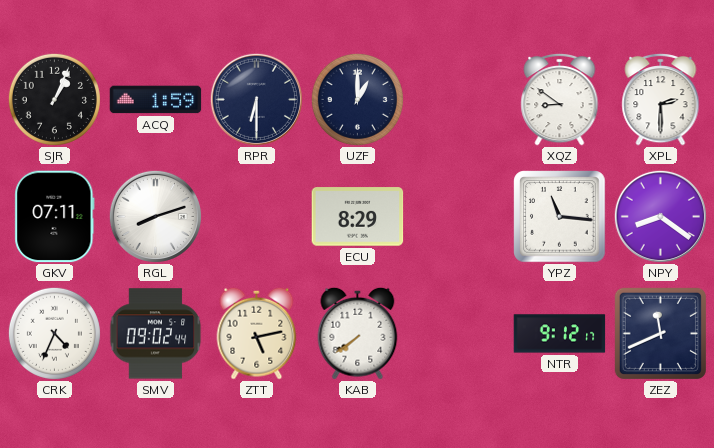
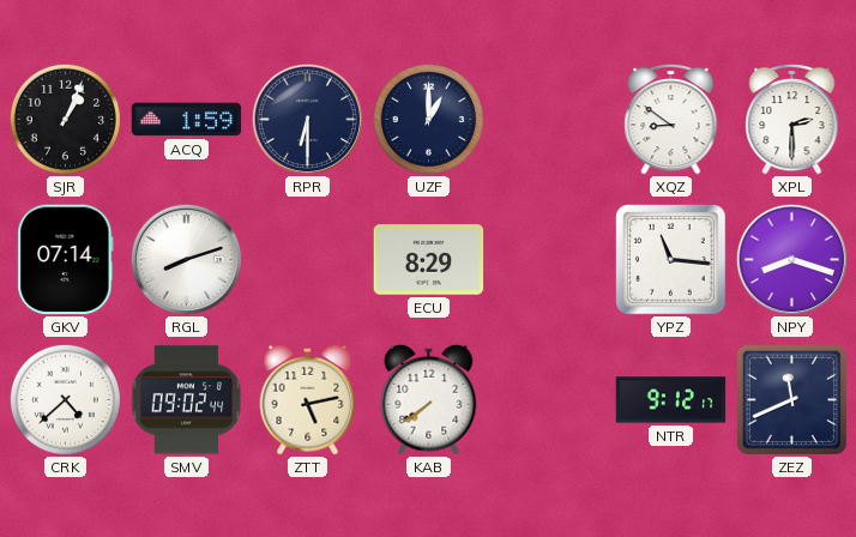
GKV: 07:11 -> 07:14 (66, 260)
NPY: 8:21 -> 8:18 (791, 259)
CRK: 4:34 -> 4:38 (65, 399)
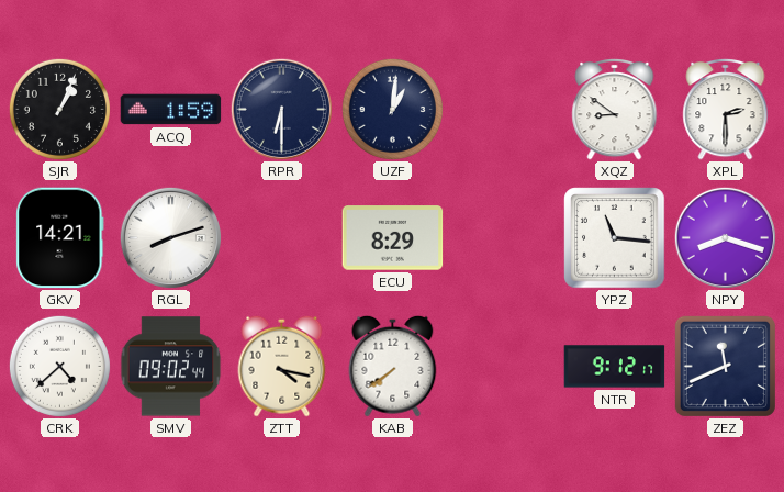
UZF: 1:00 -> 1:01 (392, 109)
GKV: 07:14 -> 14:21 (60, 238)
ZTT: 5:13 -> 4:17 (282, 366)
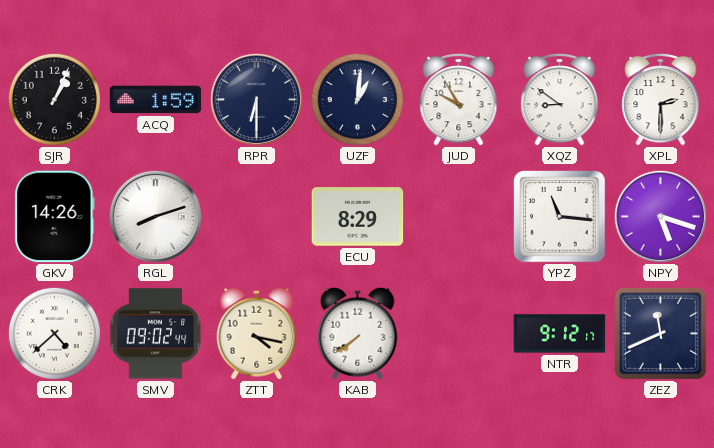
JUD: none -> 9:55 (459, 99)
GKV: 14:21 -> 14:26 (55, 217)
NPY: 8:18 -> 5:18 (660, 216)
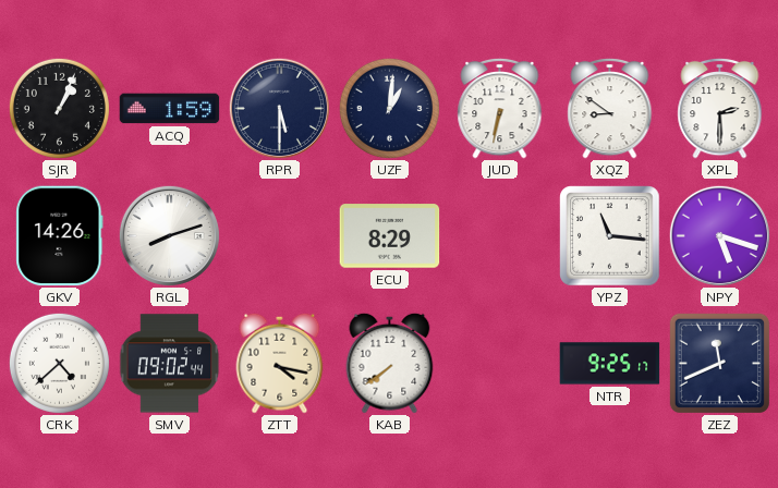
RPR: 6:30 -> 5:30 (279, 108)
JUD: 9:55 -> 6:32 (500, 108)
NTR: 9:12 -> 9:25 (610, 364)
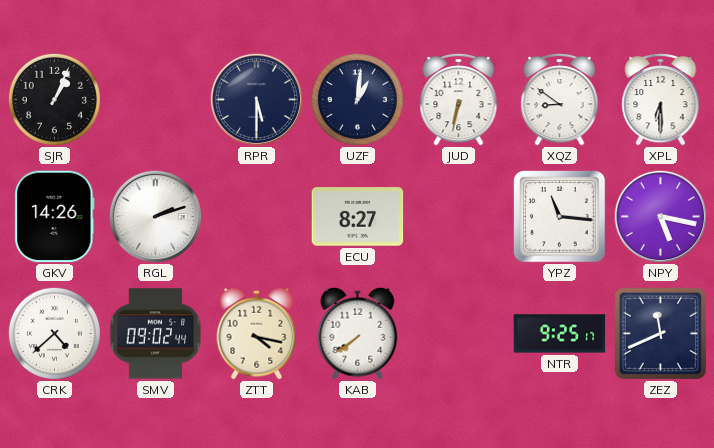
ACQ: 1:59 -> none (170, 109)
XPL: 2:30 -> 6:30 (661, 99)
RGL: 8:12 -> 2:12 (155, 216)
ECU: 8:29 -> 8:27 (358, 217)
NPY: 5:18 -> 5:17 (660, 216)
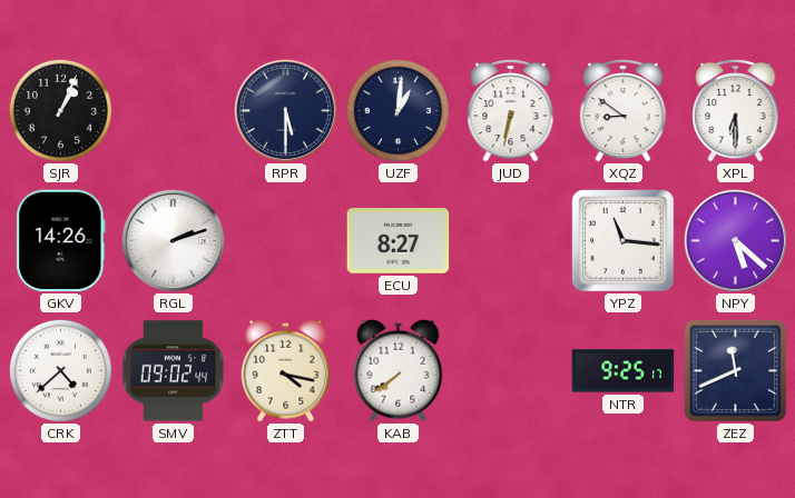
NPY: 5:17 -> 5:22 (735, 240)
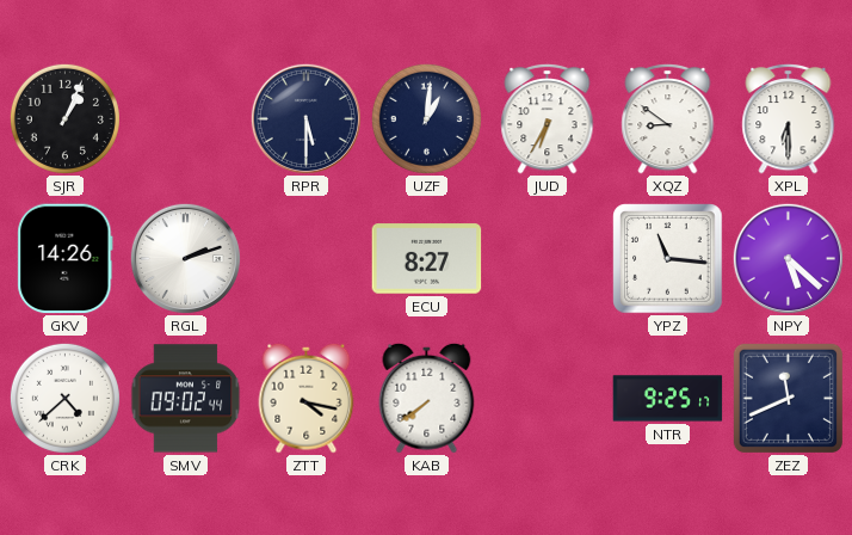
JUD: 6:32 -> 6:35 (548, 118)
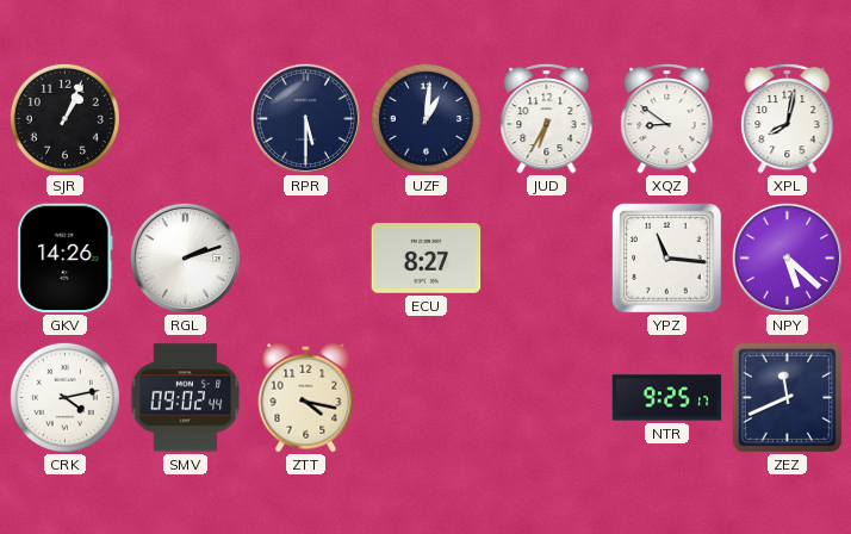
XPL: 6:30 -> 8:02 (788, 118)
CRK: 4:38 -> 4:13 (64, 397)
KAB: 7:39 -> none (427, 398)
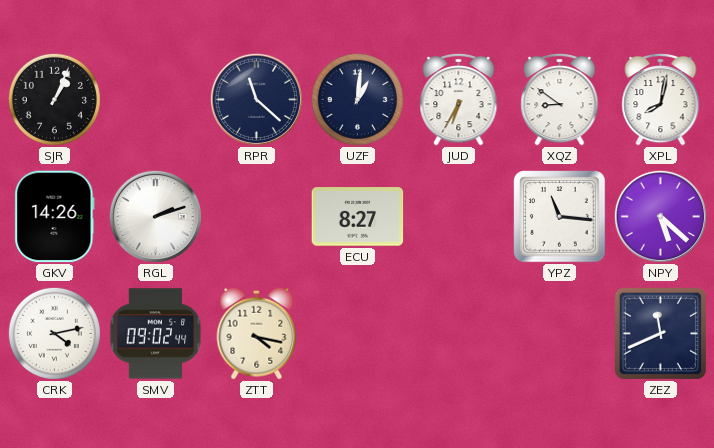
RPR: 5:30 -> 11:22 (256, 99)
NTR: 9:25 -> none (667, 398)
